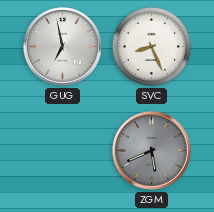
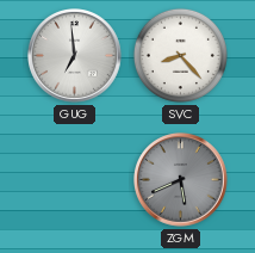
GUG: 6:58 -> 6:59 (75, 56)
SVC: 8:26 -> 8:23 (180, 55)
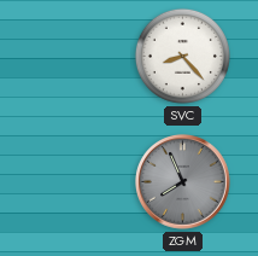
GUG: 6:59 -> none (75, 56)
ZGM: 5:41 -> 7:56 (183, 182)
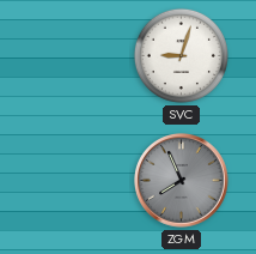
SVC: 8:23 -> 9:03 (181, 55)
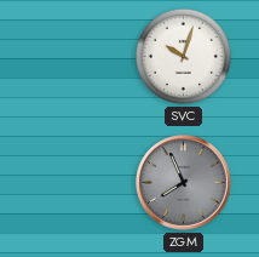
SVC: 9:03 -> 10:03 (183, 56)
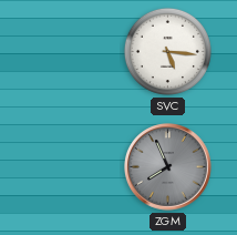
SVC: 10:03 -> 5:16 (167, 51)
